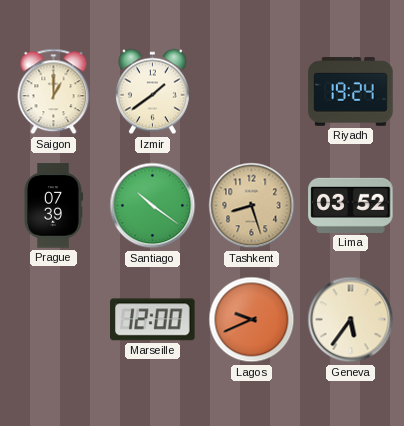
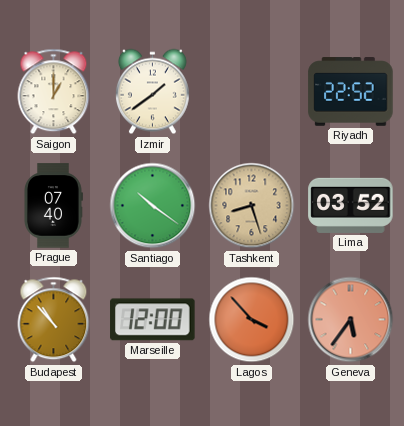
Riyadh: 19:24 -> 22:52 (351, 92)
Prague: 07:39 -> 07:40 (53, 206)
Budapest: none -> 10:53 (54, 320)
Lagos: 9:41 -> 3:53 (252, 320)
Geneva dial: cream -> salmon (351, 320)
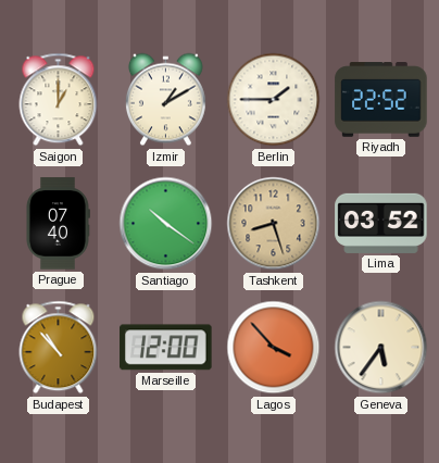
Izmir: 1:39 -> 1:10 (165, 100)
Berlin: none -> 1:45 (274, 100)
Geneva dial: salmon -> cream (381, 348)
